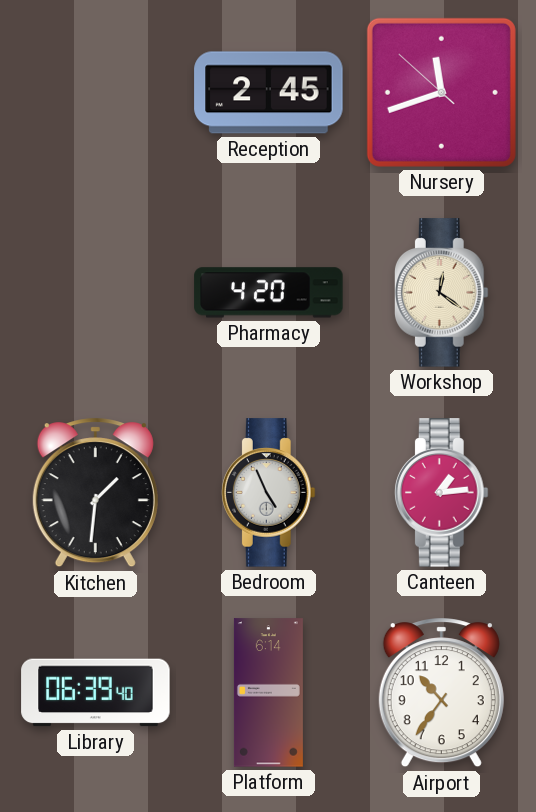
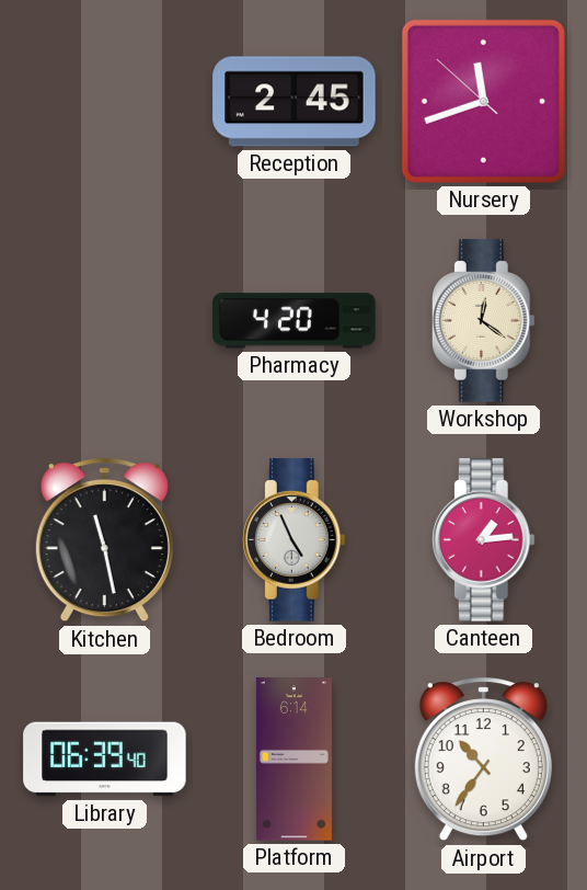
Kitchen: 1:31 -> 11:28 (104, 540)
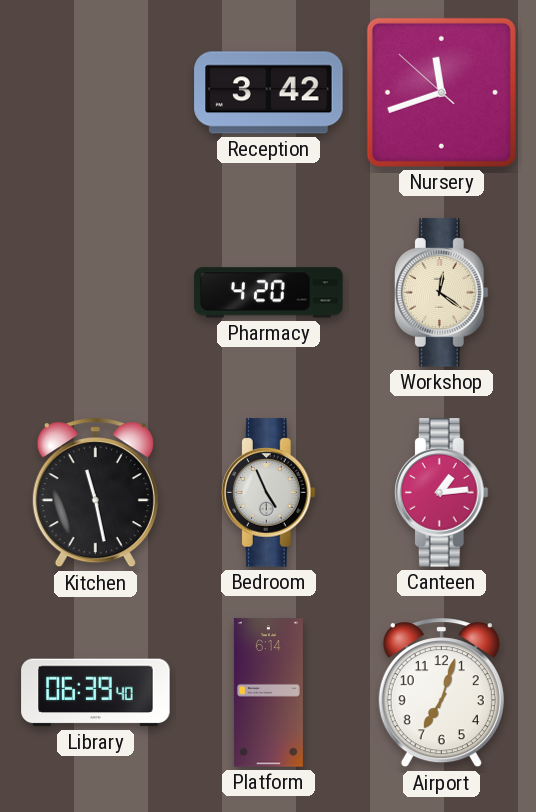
Reception: 2:45 -> 3:42 (269, 93)
Airport: 10:36 -> 7:03 (441, 693)
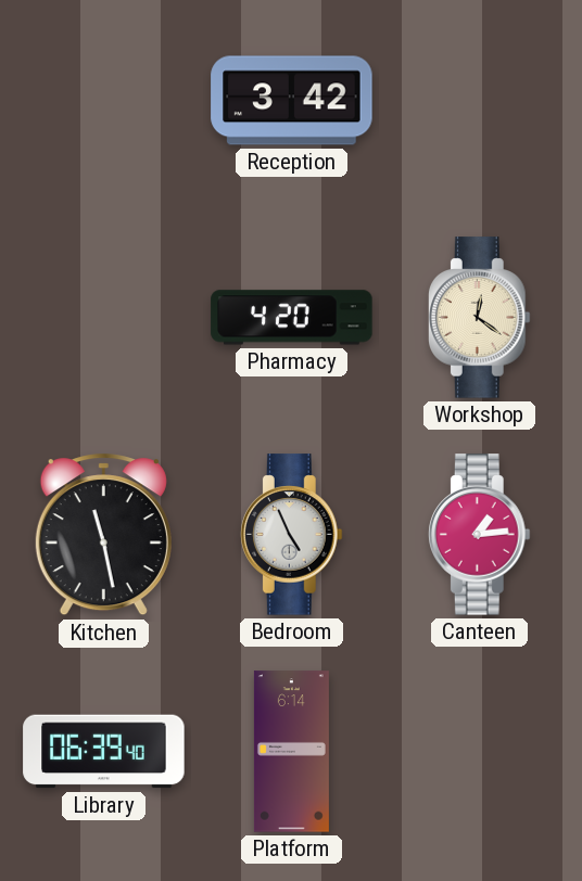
Nursery: 11:41 -> none (441, 92)
Airport: 7:03 -> none (441, 693)
